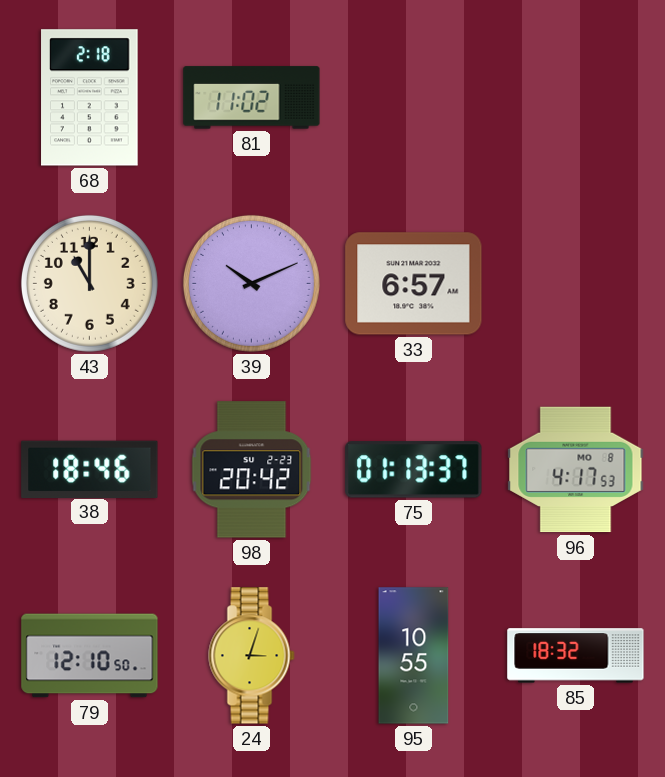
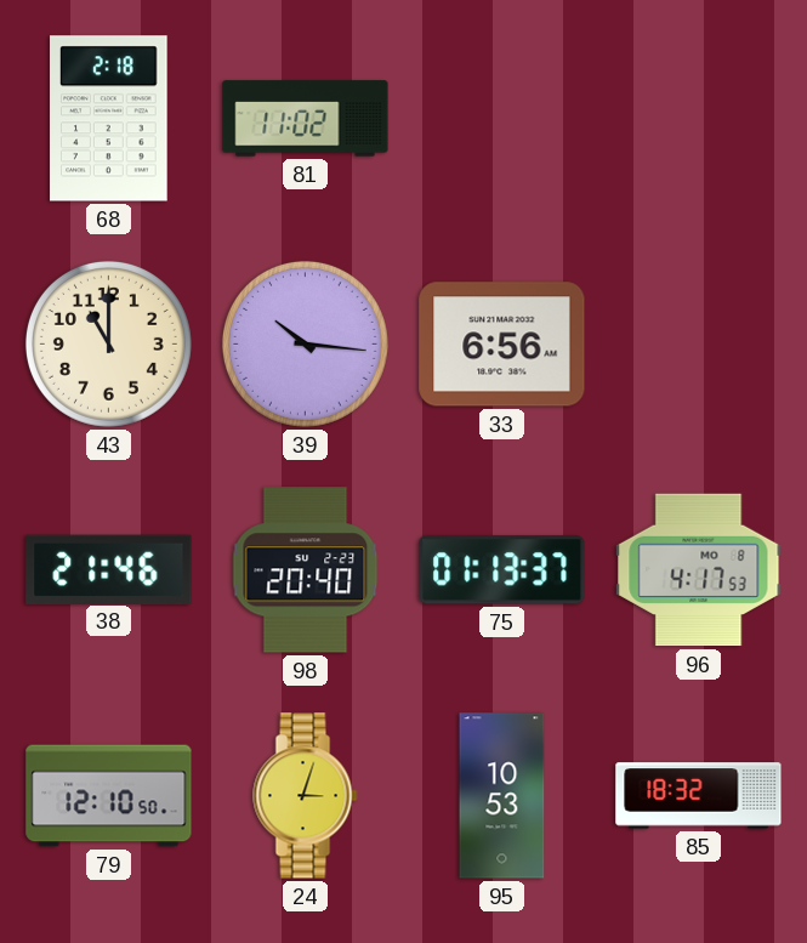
39: 10:11 -> 10:16 (305, 343)
33: 6:57 -> 6:56 (502, 345)
38: 18:46 -> 21:46 (109, 569)
98: 20:42 -> 20:40 (306, 570)
95: 10:55 -> 10:53 (502, 796)
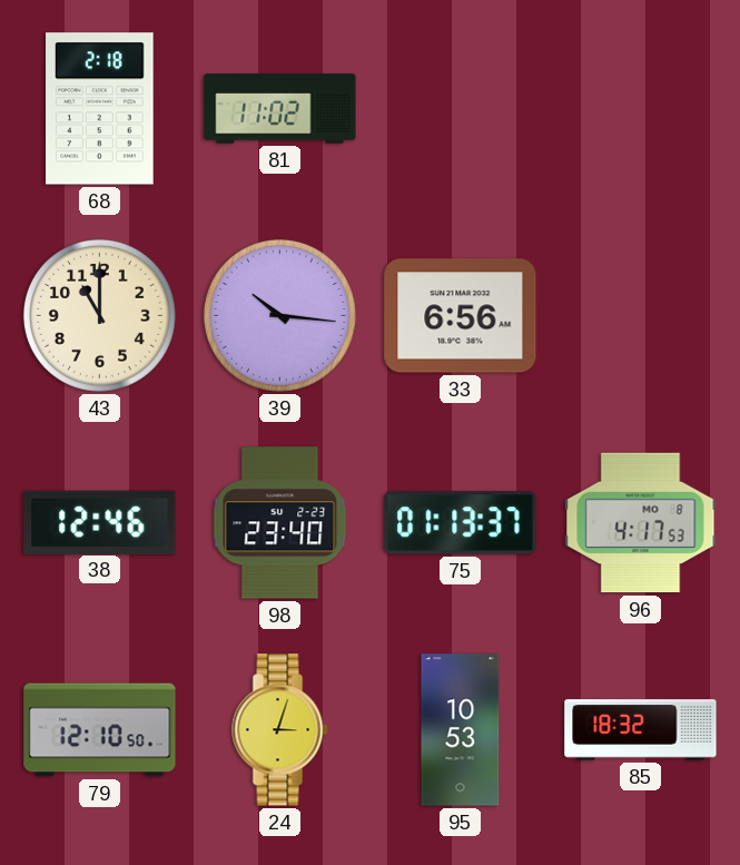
38: 21:46 -> 12:46 (100, 522)
98: 20:40 -> 23:40 (280, 523)
